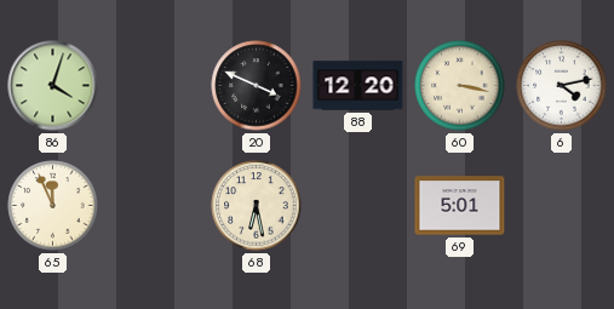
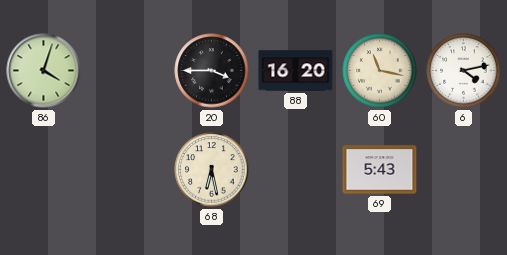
20: 3:49 -> 3:45 (212, 71)
88: 12:20 -> 16:20 (296, 71)
60: 3:17 -> 11:17 (380, 71)
65: 11:56 -> none (53, 206)
69: 5:01 -> 5:43 (380, 170)
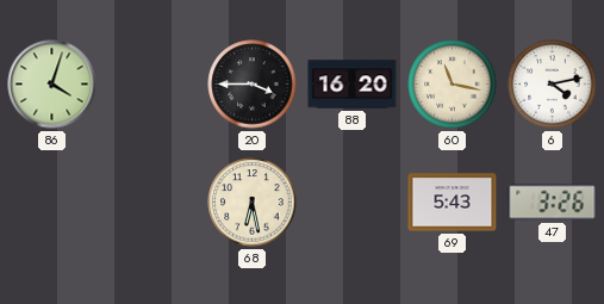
47: none -> 3:26 (553, 203)
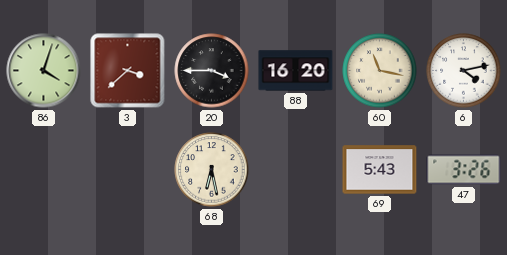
3: none -> 3:38 (128, 71)
